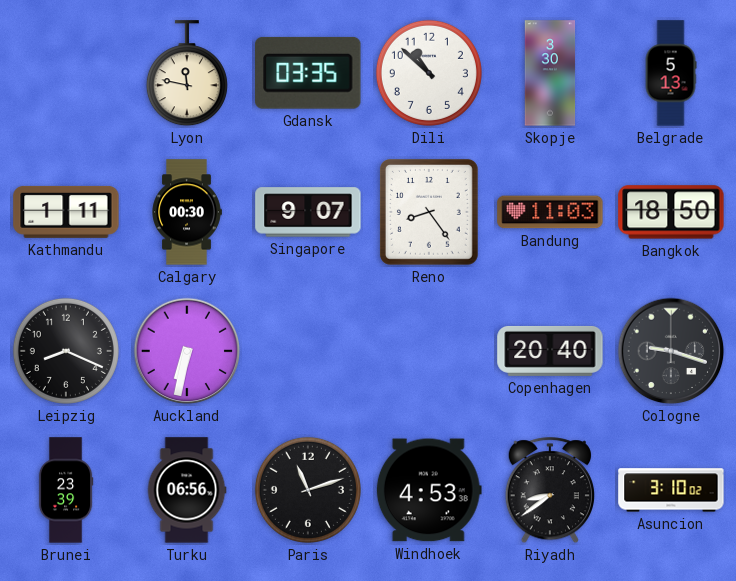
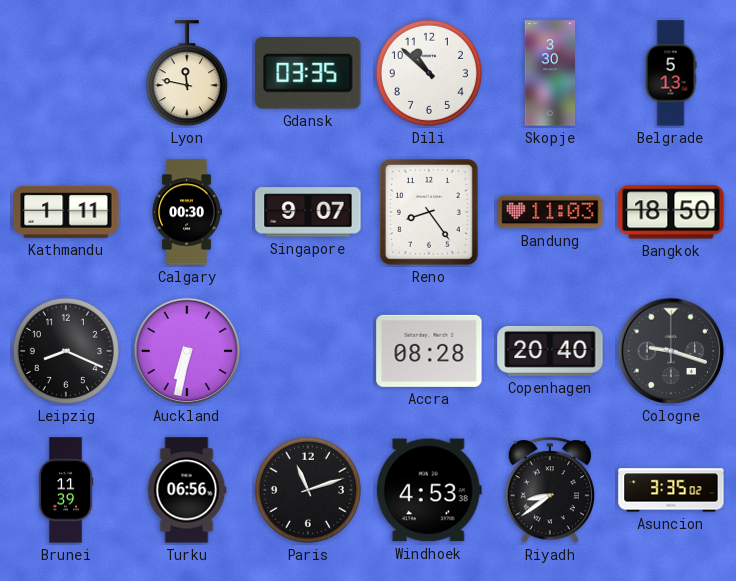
Accra: none -> 08:28 (429, 351)
Brunei: 23:39 -> 11:39 (66, 490)
Asuncion: 3:10 -> 3:35 (671, 490)
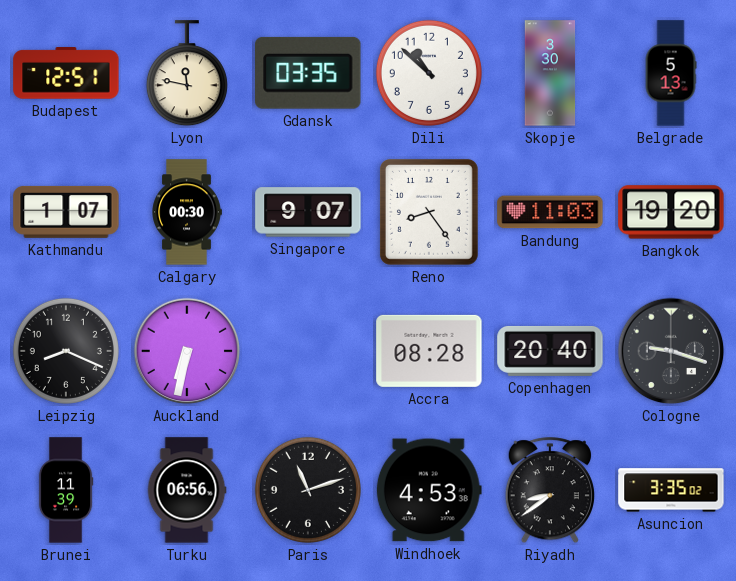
Budapest: none -> 12:51 (66, 73)
Kathmandu: 1:11 -> 1:07 (66, 212)
Bangkok: 18:50 -> 19:20 (671, 212)
